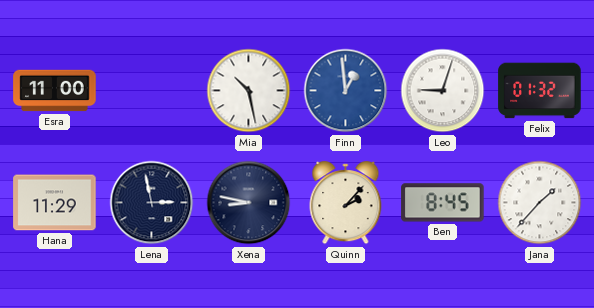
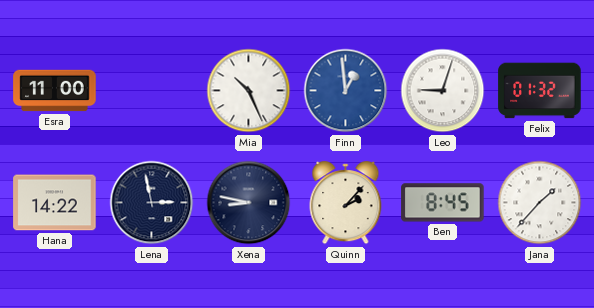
Mia: 10:28 -> 10:26 (249, 91)
Hana: 11:29 -> 14:22 (55, 203)
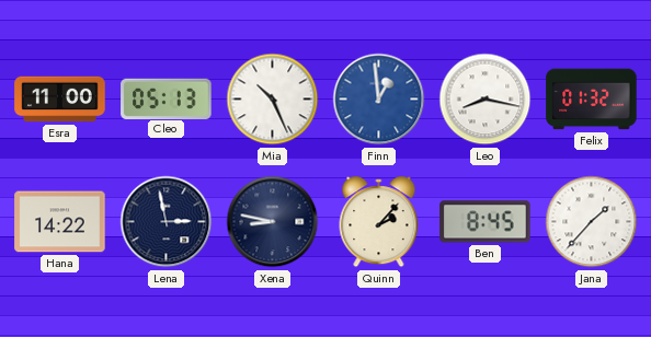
Cleo: none -> 05:13 (167, 98)
Leo: 9:03 -> 8:17 (486, 100)
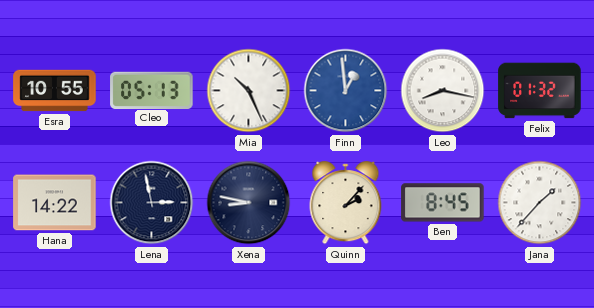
Esra: 11:00 -> 10:55 (55, 91)
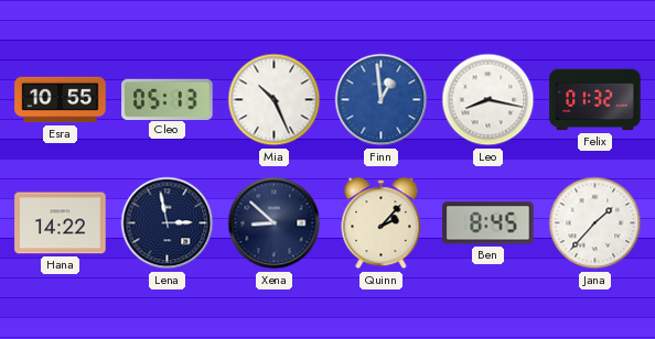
Xena: 8:47 -> 8:52 (275, 223)
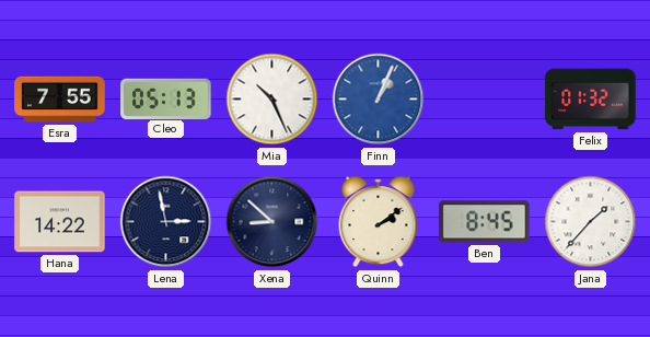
Esra: 10:55 -> 7:55 (60, 100)
Finn: 12:59 -> 1:04 (379, 100)
Leo: 8:17 -> none (488, 100)
Quinn: 2:07 -> 2:09 (379, 222)
